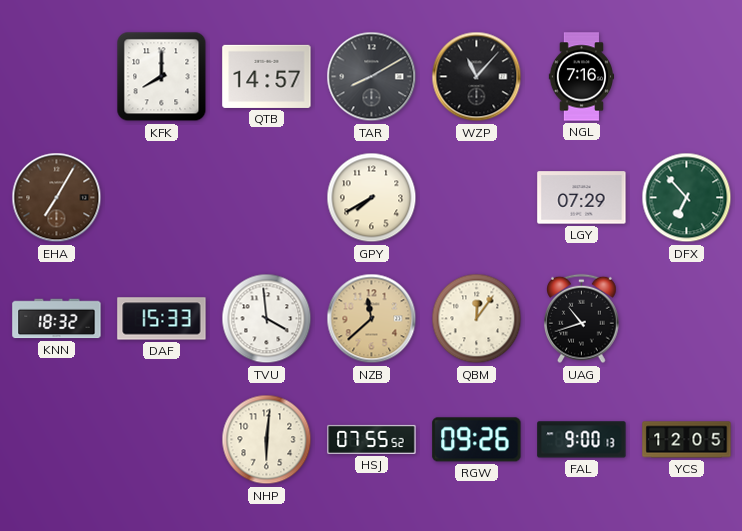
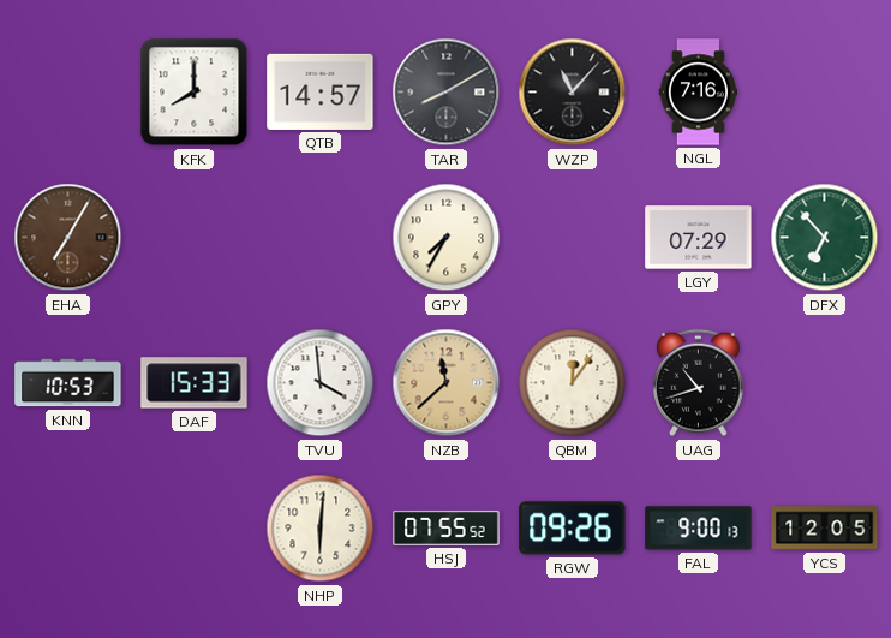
GPY: 7:40 -> 7:35 (447, 238)
KNN: 18:32 -> 10:53 (68, 383)
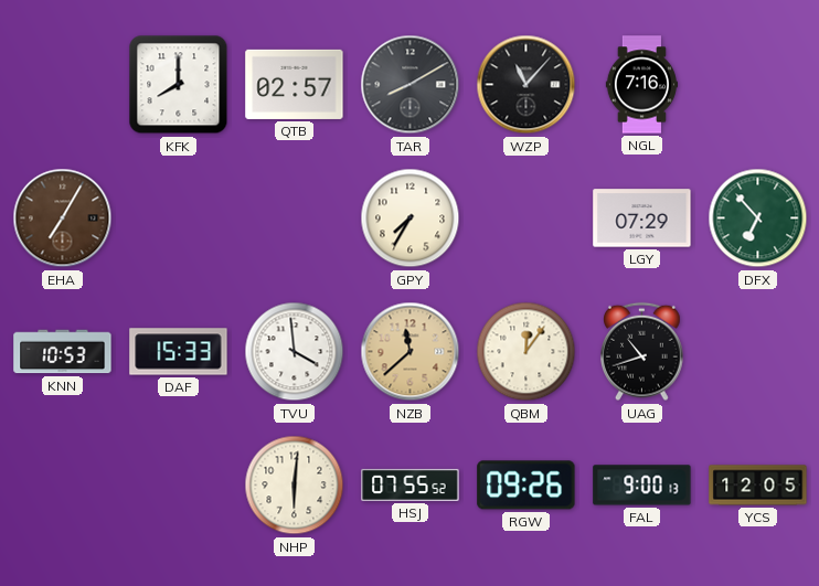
QTB: 14:57 -> 02:57 (295, 84)
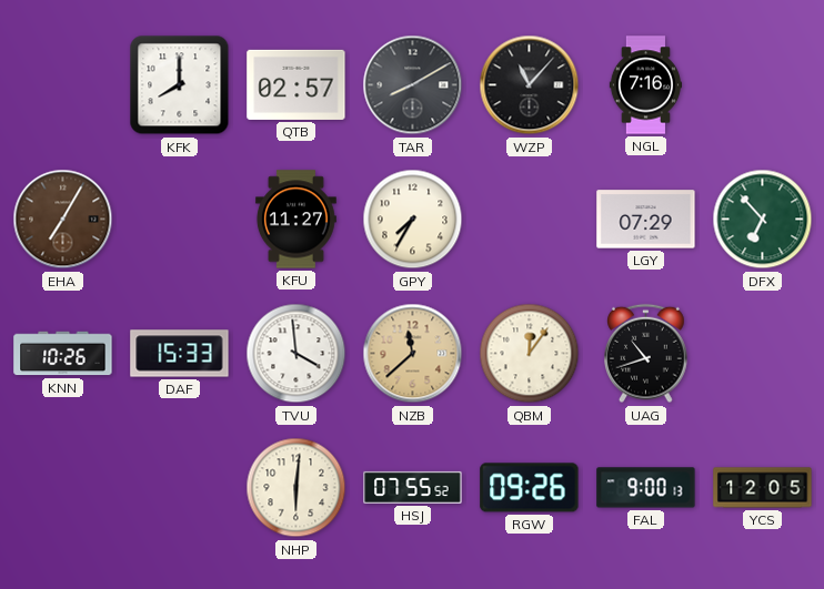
KFU: none -> 11:27 (295, 220)
KNN: 10:53 -> 10:26 (63, 354)
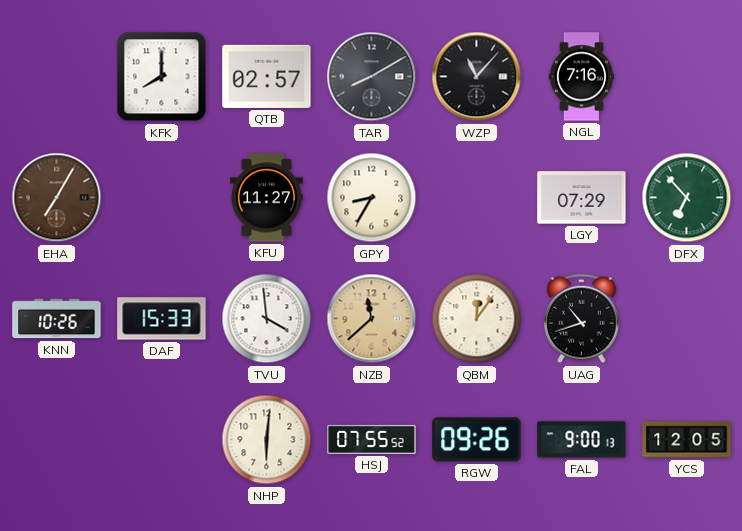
GPY: 7:35 -> 8:35 (372, 198)
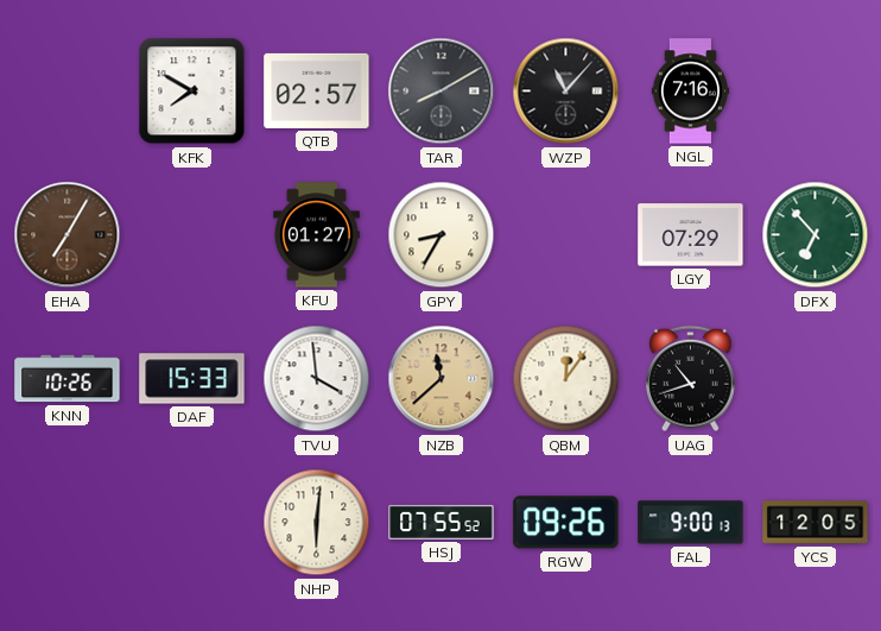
KFK: 8:00 -> 7:50 (192, 92)
KFU: 11:27 -> 01:27 (316, 235)
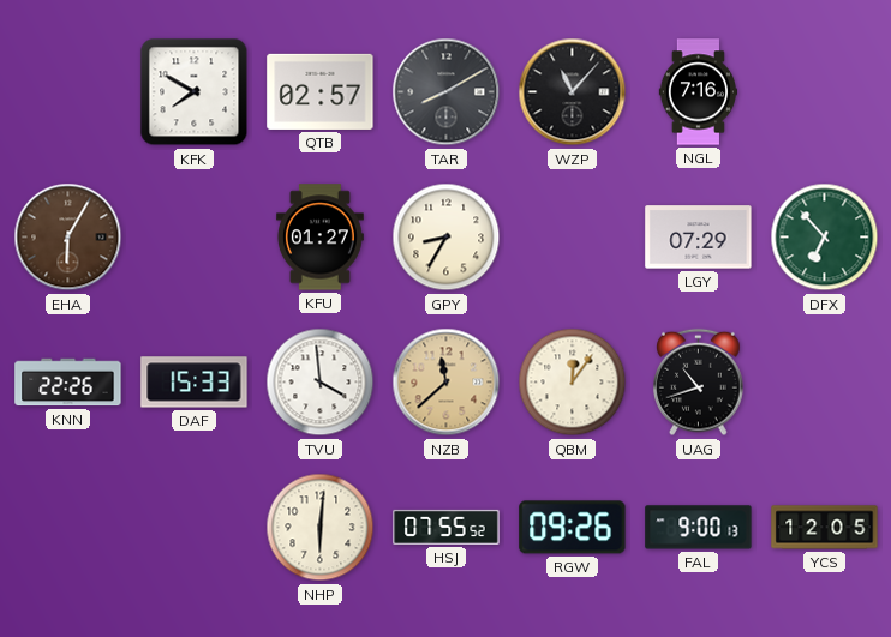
EHA: 7:05 -> 6:05 (68, 238)
KNN: 10:26 -> 22:26 (68, 383)
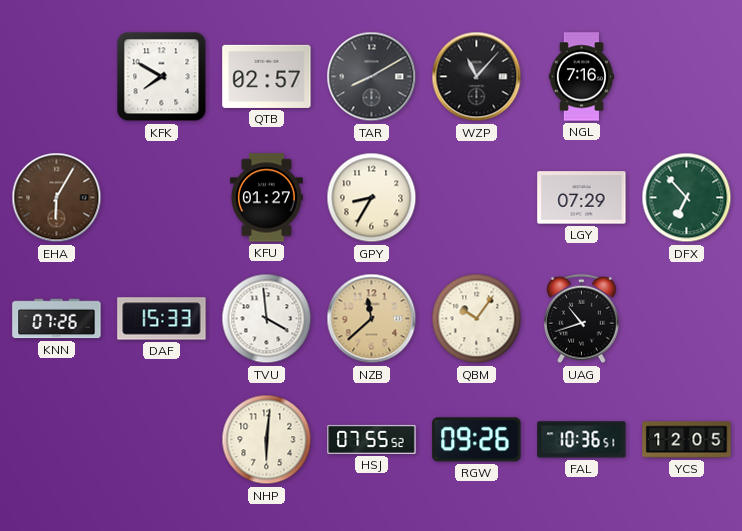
KNN: 22:26 -> 07:26 (57, 319)
QBM: 12:06 -> 10:06 (477, 319)
FAL: 9:00 -> 10:36 (582, 440)
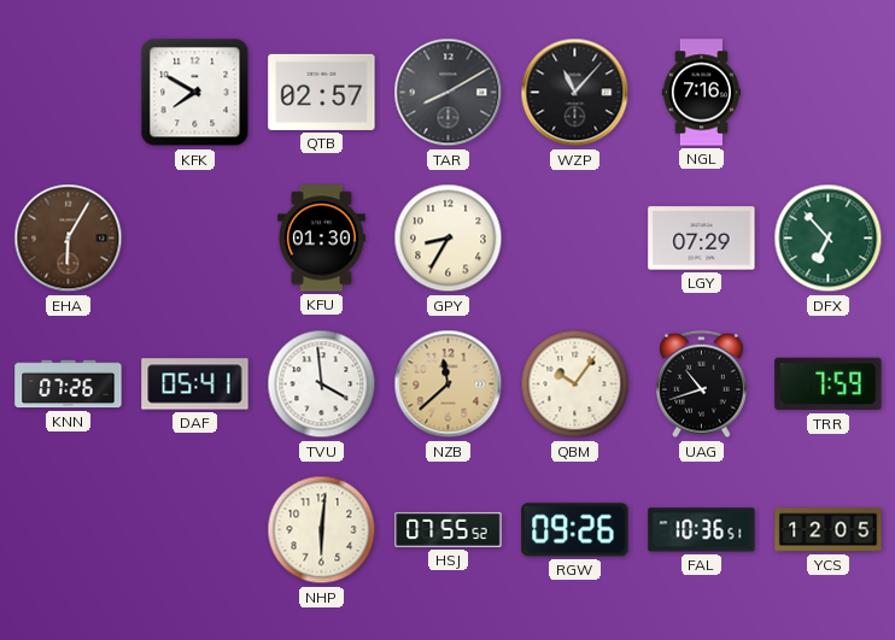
KFU: 01:27 -> 01:30 (321, 239)
DAF: 15:33 -> 05:41 (195, 384)
TRR: none -> 7:59 (829, 384)
